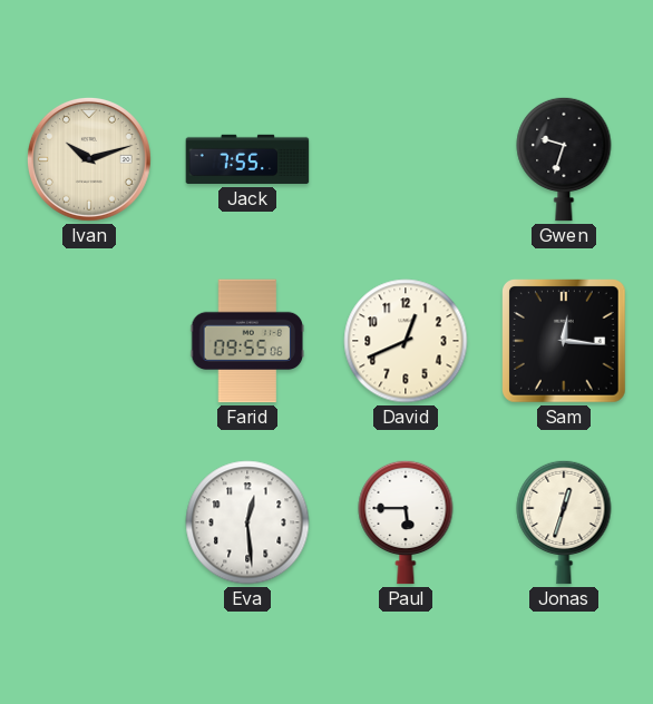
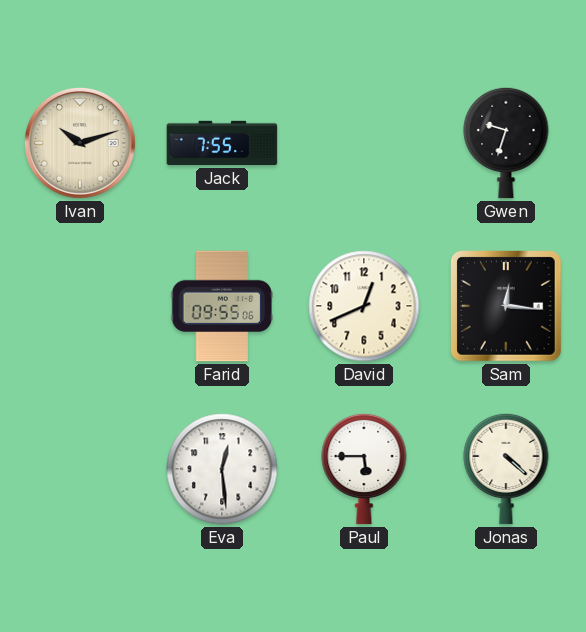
Jonas: 12:33 -> 4:22 (506, 469)
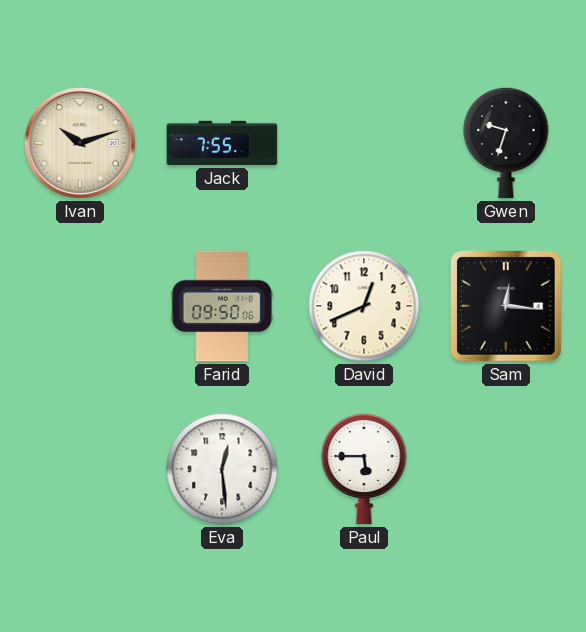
Farid: 09:55 -> 09:50 (221, 306)
Jonas: 4:22 -> none (506, 469)
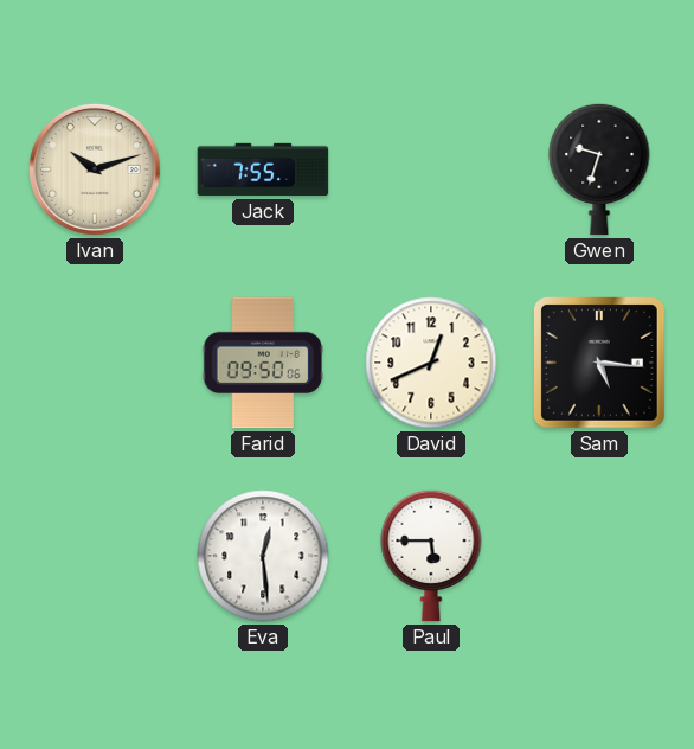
Sam: 12:16 -> 5:16 (600, 364)
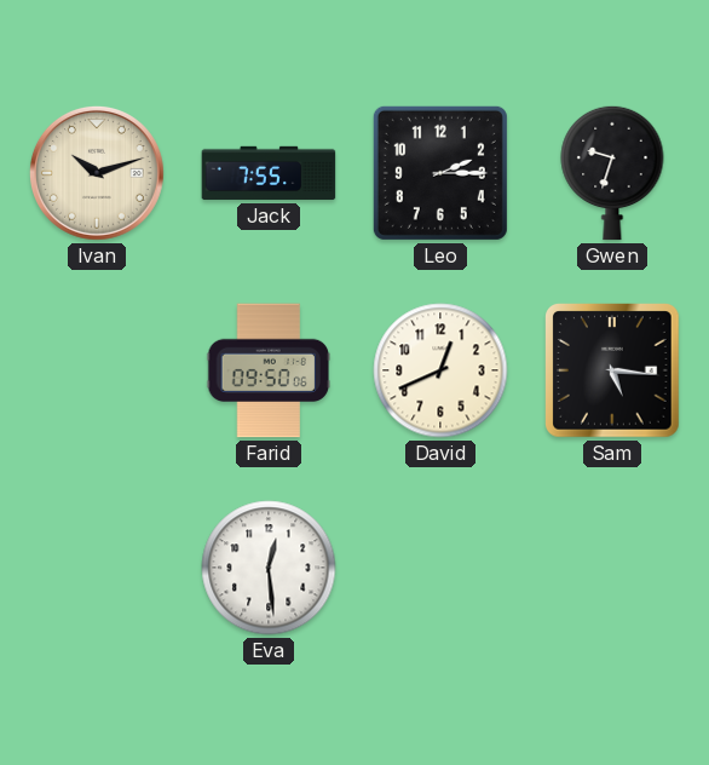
Leo: none -> 2:15 (440, 173)
Paul: 5:45 -> none (431, 556)
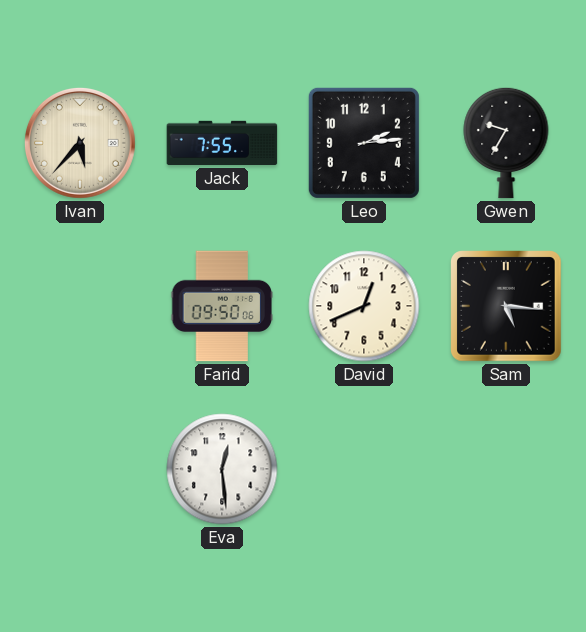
Ivan: 10:12 -> 5:37 (80, 143)
Leo: 2:15 -> 2:14 (364, 143)
Gwen: 9:33 -> 9:35 (506, 143)
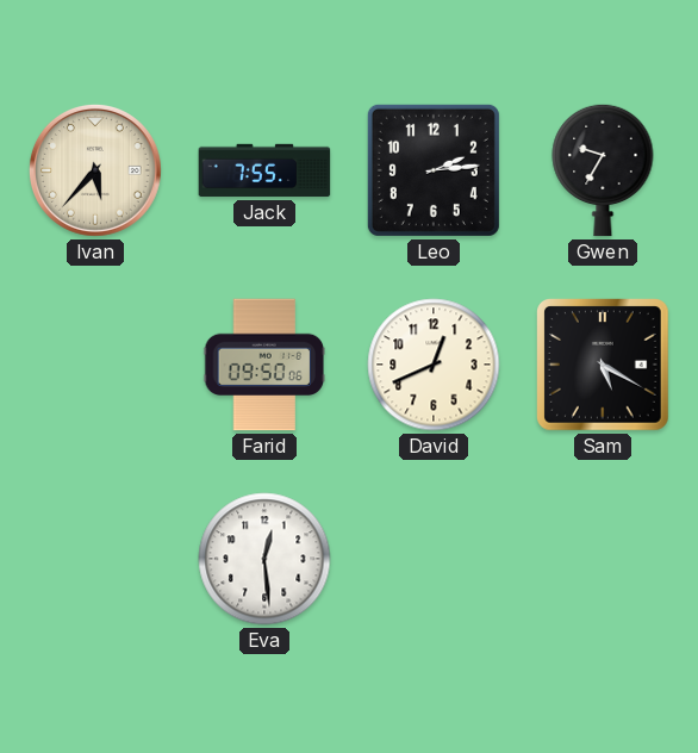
Sam: 5:16 -> 5:20 (604, 366)
